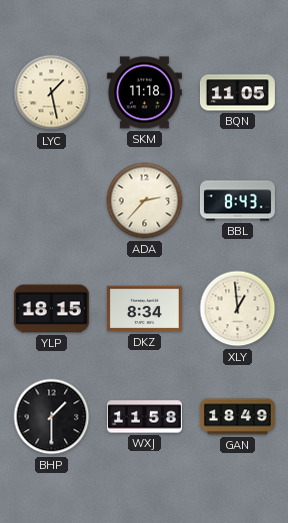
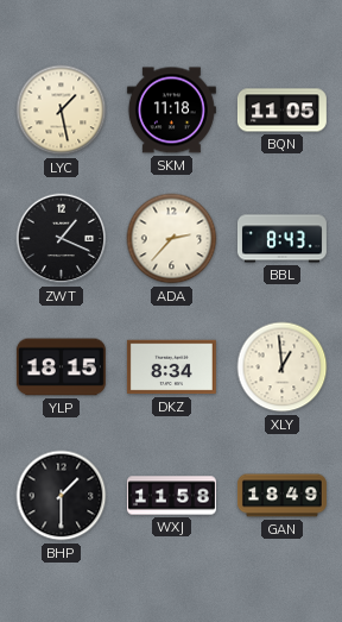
ZWT: none -> 1:19 (62, 239)
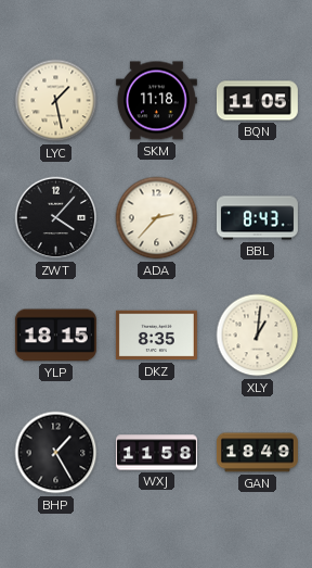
ZWT: 1:19 -> 4:07 (56, 218)
DKZ: 8:34 -> 8:35 (156, 336)
XLY: 12:59 -> 1:01 (258, 336)
BHP: 1:30 -> 1:25 (56, 453)
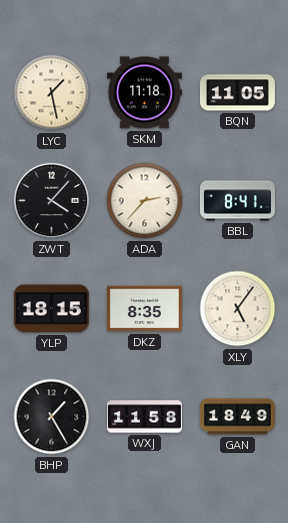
BBL: 8:43 -> 8:41 (237, 201)
XLY: 1:01 -> 5:06 (238, 309)
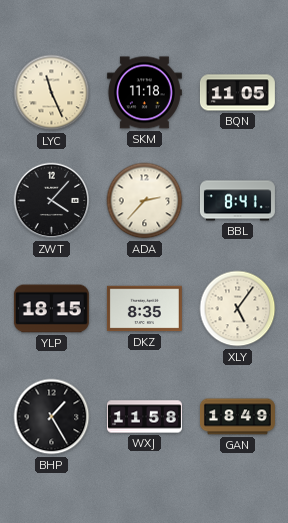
LYC: 1:28 -> 11:26 (52, 93)
